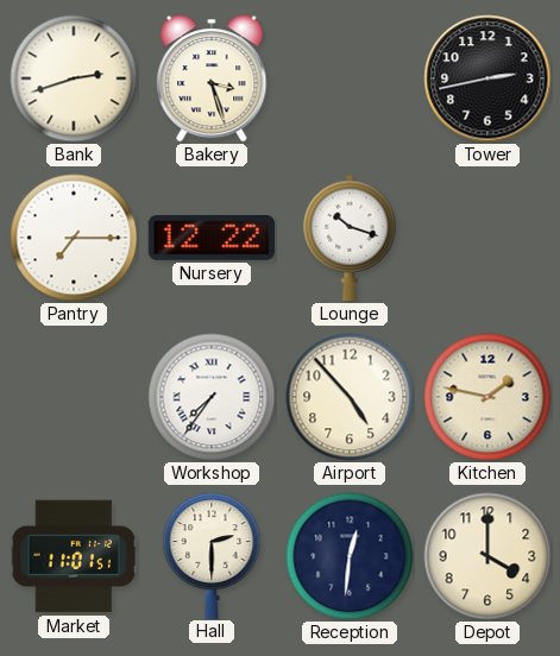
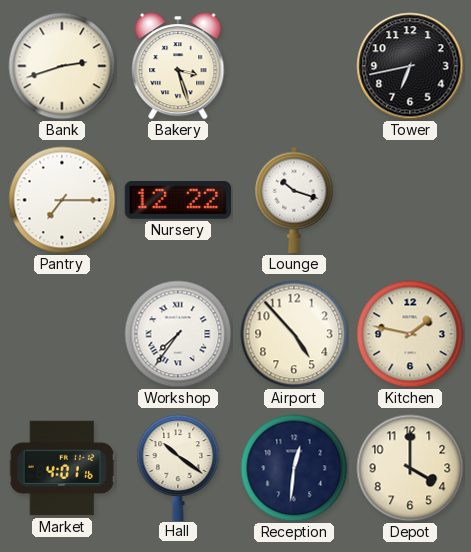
Tower: 2:43 -> 6:43 (410, 66)
Market: 11:01 -> 4:01 (62, 468)
Hall: 2:30 -> 10:21 (178, 467)
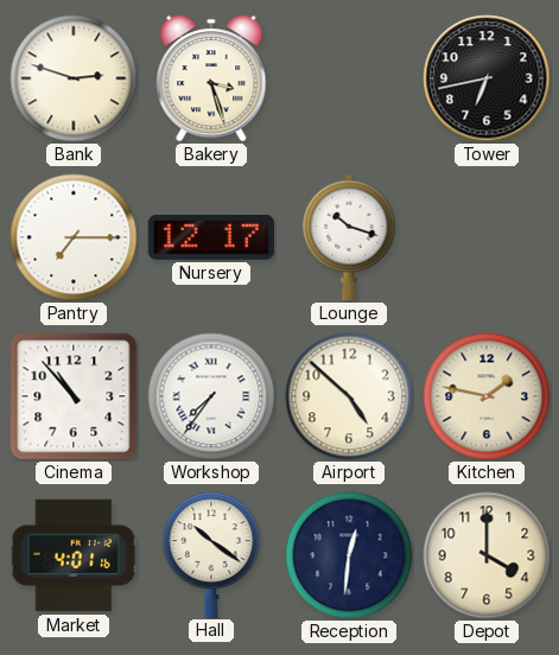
Bank: 2:42 -> 2:48 (74, 78)
Nursery: 12:22 -> 12:17 (210, 239)
Cinema: none -> 10:53 (74, 396)
Airport: 4:53 -> 4:52 (349, 396)
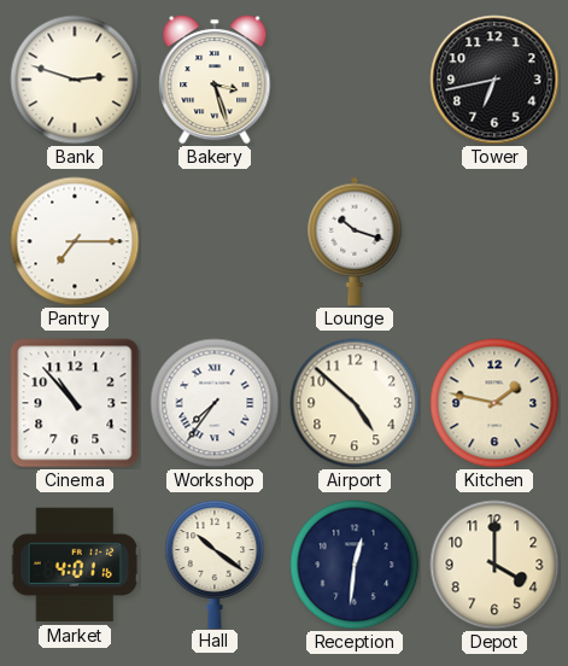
Nursery: 12:17 -> none (210, 239)
